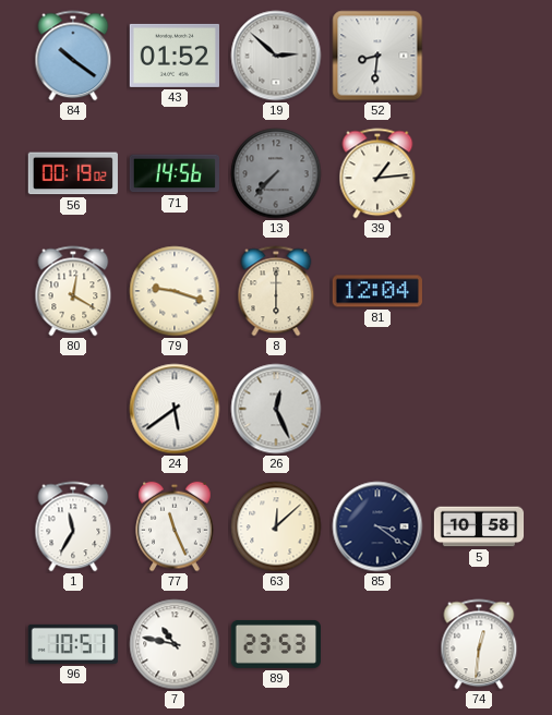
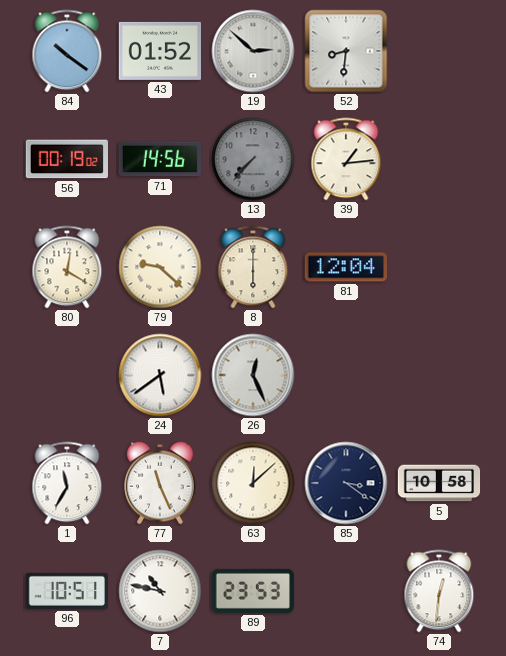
79: 9:18 -> 9:22 (160, 267)
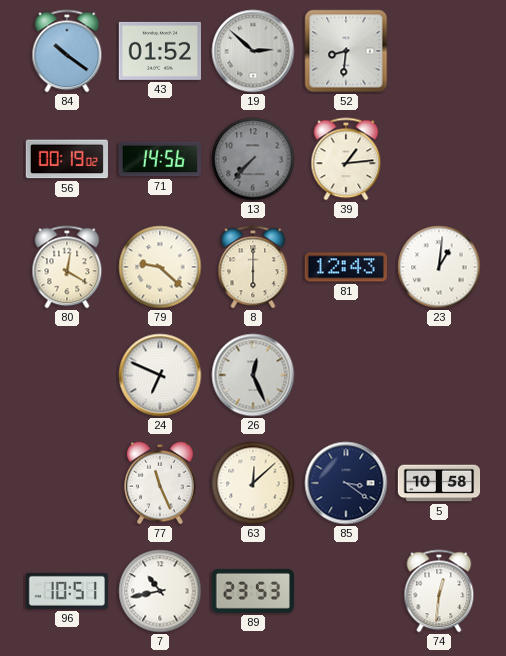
81: 12:04 -> 12:43 (346, 267)
23: none -> 1:01 (439, 267)
24: 5:39 -> 6:49 (160, 375)
1: 11:35 -> none (67, 483)
7: 10:47 -> 10:43 (160, 591)
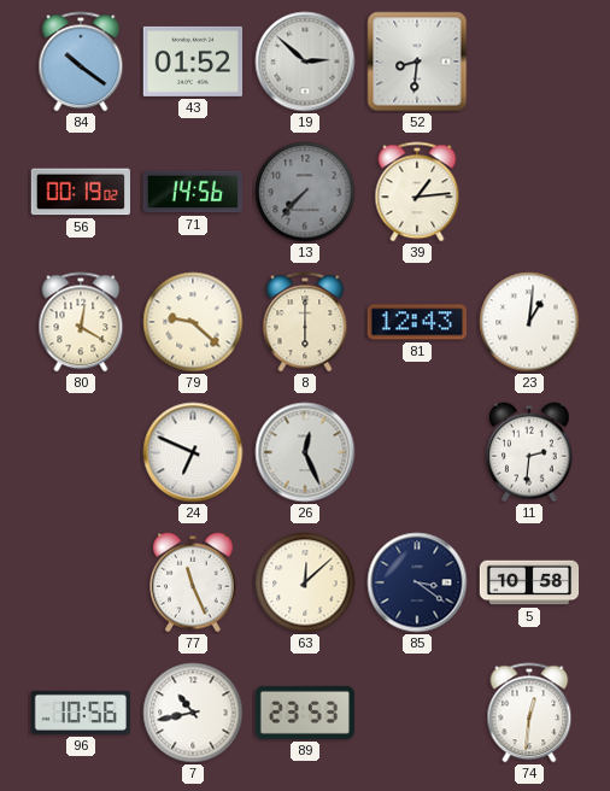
11: none -> 2:31 (529, 452)
96: 10:51 -> 10:56 (80, 713)
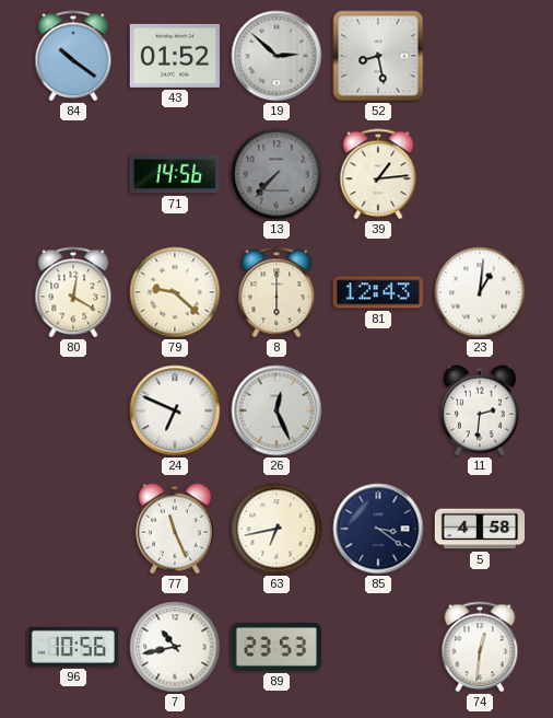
52: 8:31 -> 8:28 (378, 56)
56: 00:19 -> none (81, 192)
63: 12:08 -> 6:43 (276, 529)
5: 10:58 -> 4:58 (480, 529)
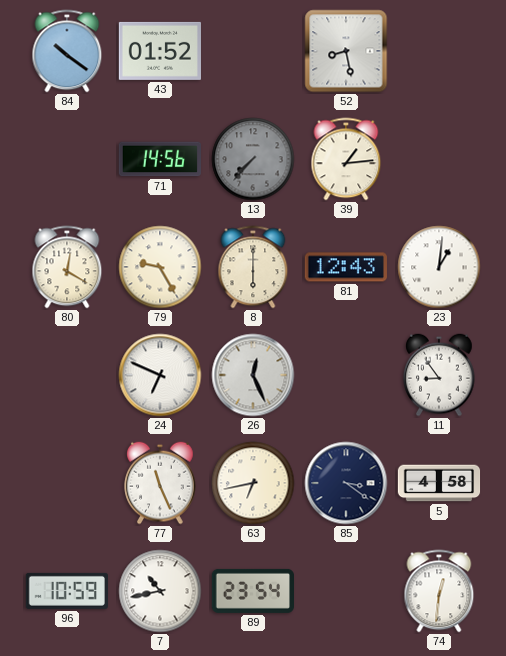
19: 2:52 -> none (276, 56)
79: 9:22 -> 9:25 (160, 267)
11: 2:31 -> 8:54 (439, 375)
96: 10:56 -> 10:59 (66, 591)
89: 23:53 -> 23:54 (252, 591)
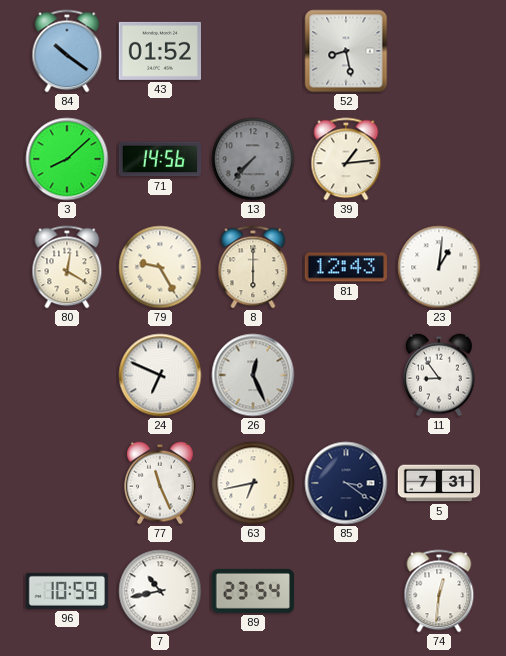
3: none -> 8:08 (67, 159)
5: 4:58 -> 7:31 (439, 483)
